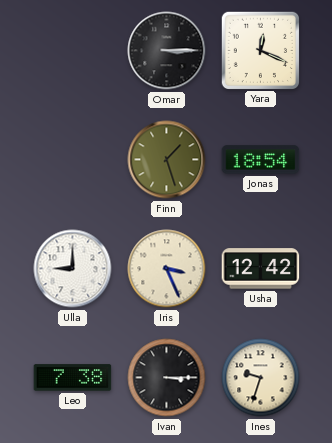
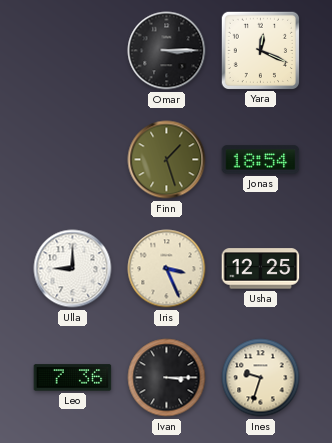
Usha: 12:42 -> 12:25 (261, 269)
Leo: 7:38 -> 7:36 (73, 378)
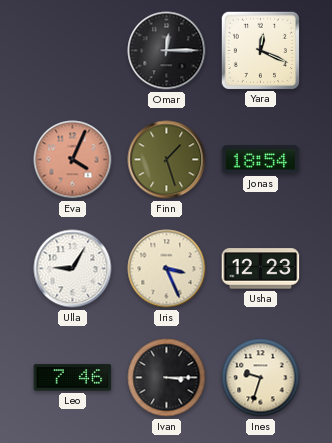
Omar: 3:15 -> 12:15 (167, 51)
Eva: none -> 4:04 (73, 160)
Ulla: 9:00 -> 9:05 (73, 269)
Usha: 12:25 -> 12:23 (261, 269)
Leo: 7:36 -> 7:46 (73, 378)
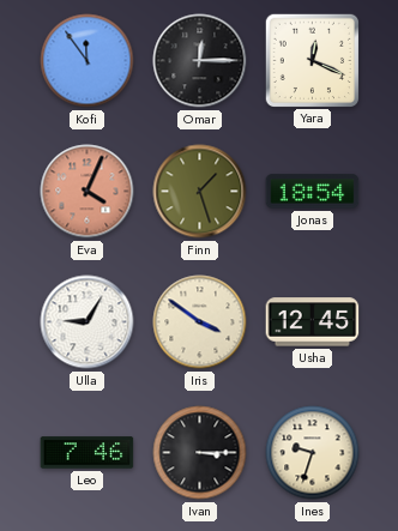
Kofi: none -> 11:54 (88, 61)
Iris: 3:26 -> 3:51 (200, 322)
Usha: 12:23 -> 12:45 (313, 322)
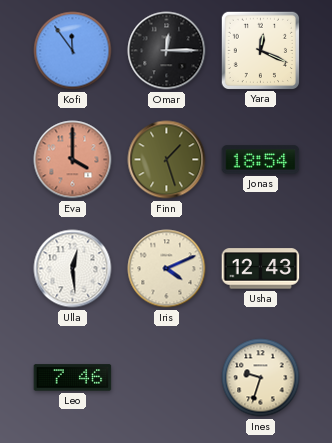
Eva: 4:04 -> 4:00 (73, 160)
Ulla: 9:05 -> 12:29 (73, 269)
Iris: 3:51 -> 4:11 (167, 269)
Usha: 12:45 -> 12:43 (261, 269)
Ivan: 3:15 -> none (200, 453)
